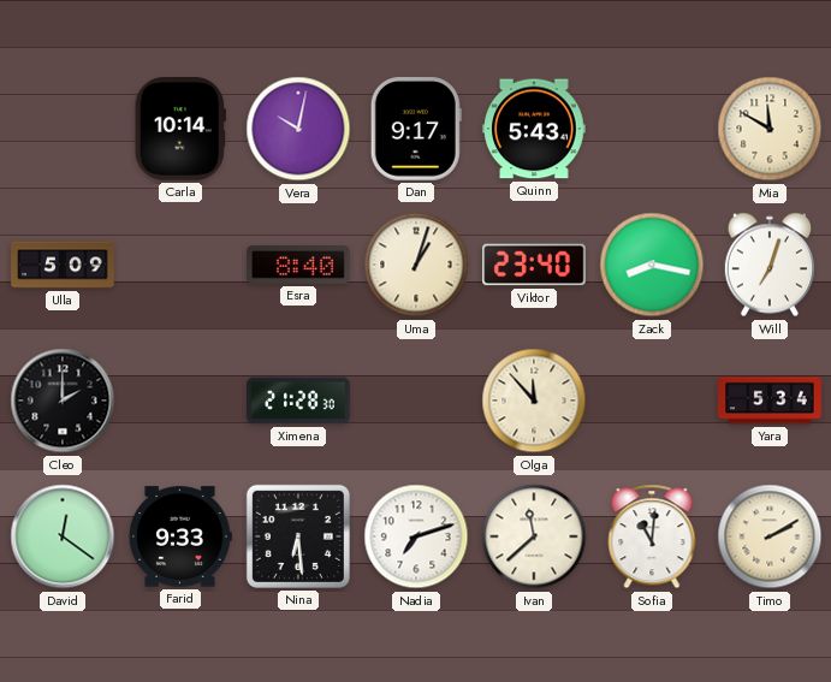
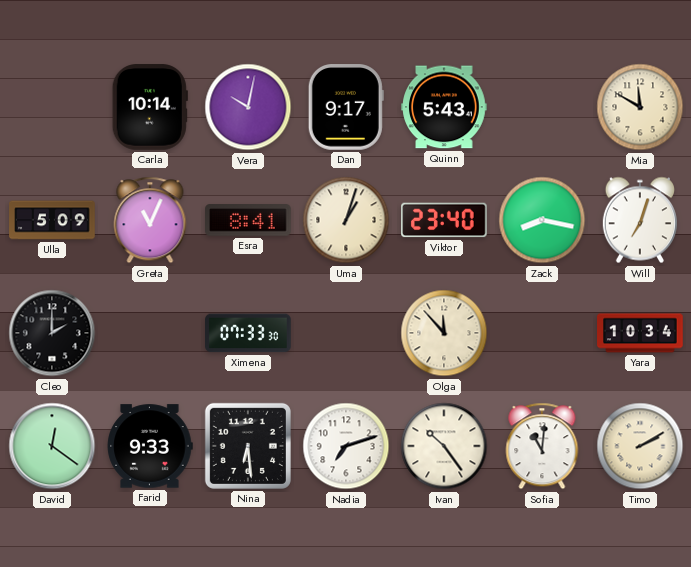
Greta: none -> 11:04 (150, 220)
Esra: 8:40 -> 8:41 (248, 220)
Ximena: 21:28 -> 07:33 (248, 333)
Yara: 5:34 -> 10:34 (640, 333)
Ivan: 11:38 -> 10:24 (444, 446)
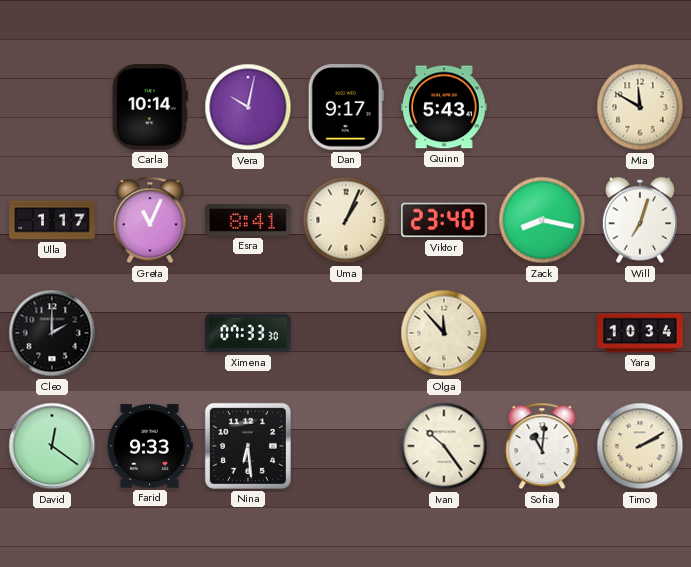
Ulla: 5:09 -> 1:17 (52, 220)
Uma: 1:03 -> 1:04 (346, 220)
Nadia: 7:12 -> none (346, 446)
